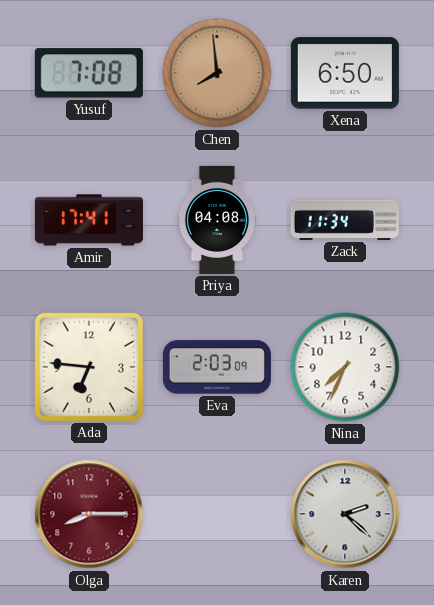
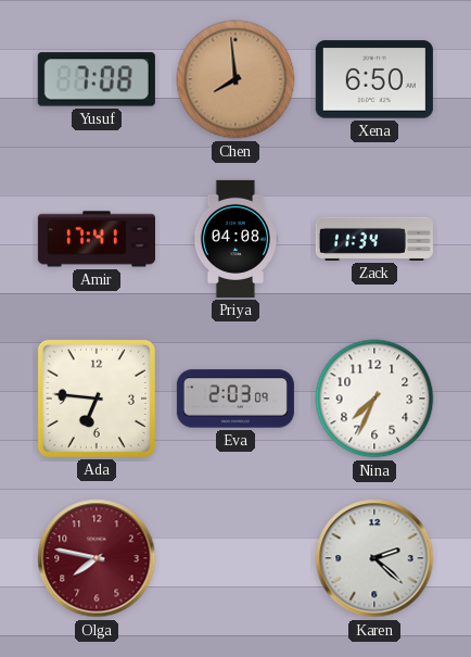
Olga: 8:15 -> 7:47 (97, 558)
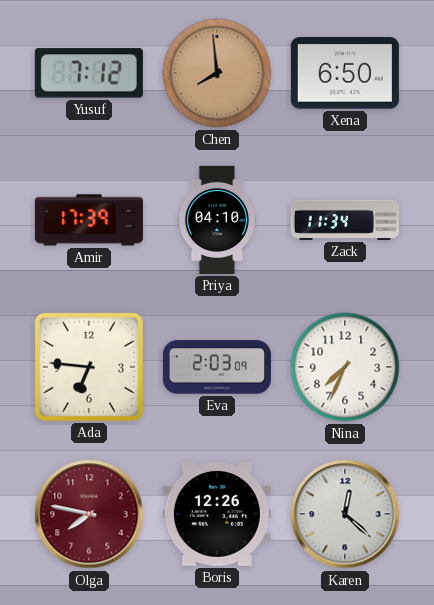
Yusuf: 7:08 -> 7:12 (89, 73)
Amir: 17:41 -> 17:39 (89, 220)
Priya: 04:08 -> 04:10 (217, 220)
Boris: none -> 12:26 (217, 515)
Karen: 2:22 -> 12:22 (345, 514)
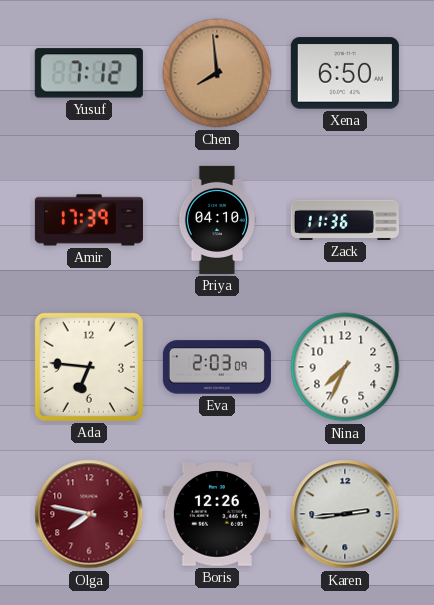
Zack: 11:34 -> 11:36 (345, 220)
Karen: 12:22 -> 2:44 (345, 514)
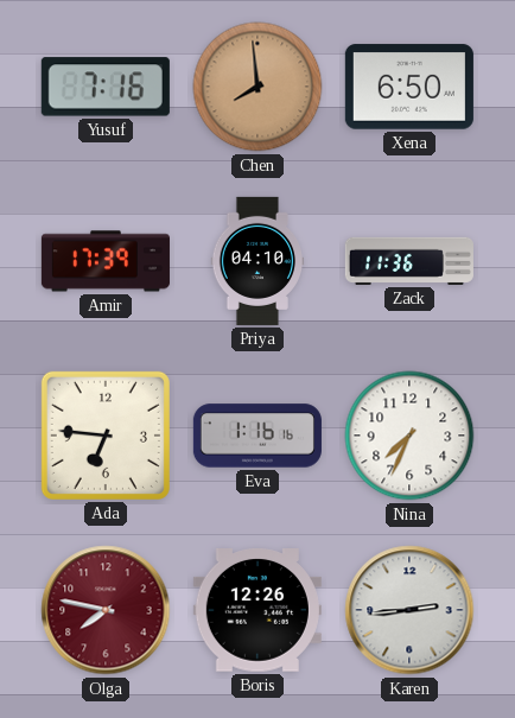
Yusuf: 7:12 -> 7:16 (106, 87)
Eva: 2:03 -> 1:16 (257, 436)
